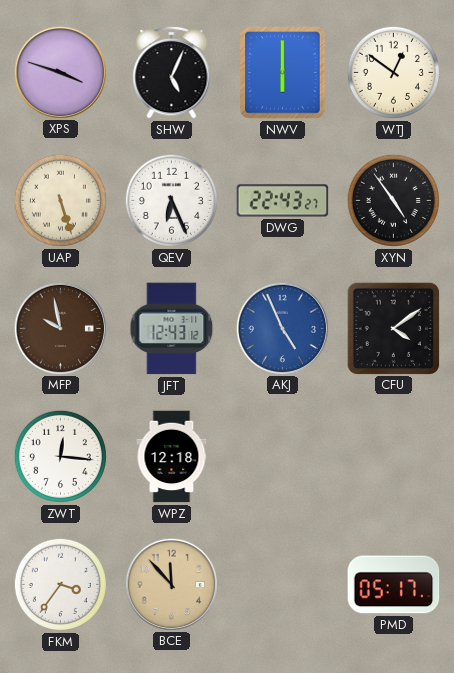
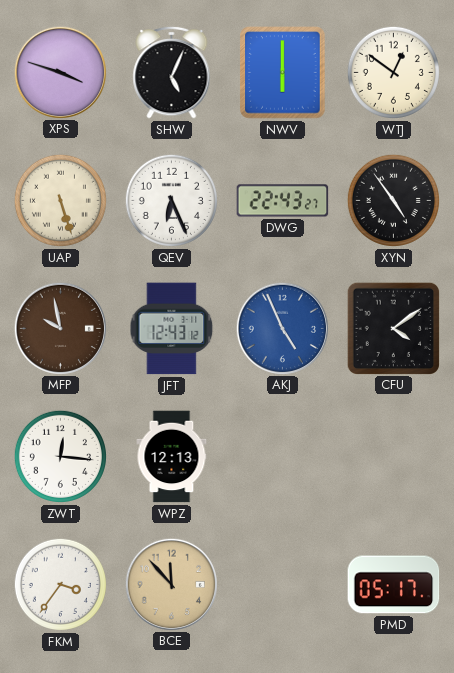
WPZ: 12:18 -> 12:13 (172, 457)
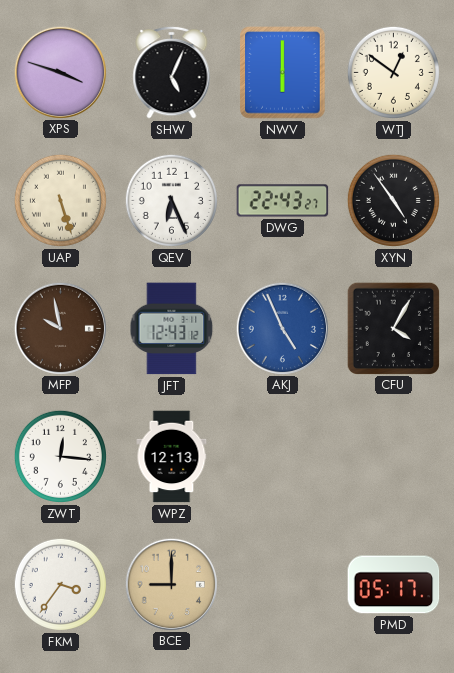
CFU: 4:09 -> 4:05 (393, 328)
BCE: 11:53 -> 9:00 (171, 584)
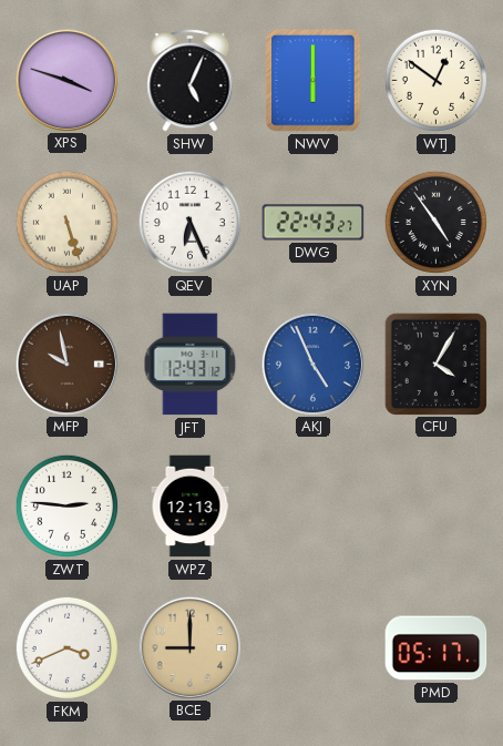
ZWT: 12:16 -> 2:46 (66, 505)
FKM: 3:36 -> 3:41 (66, 647)
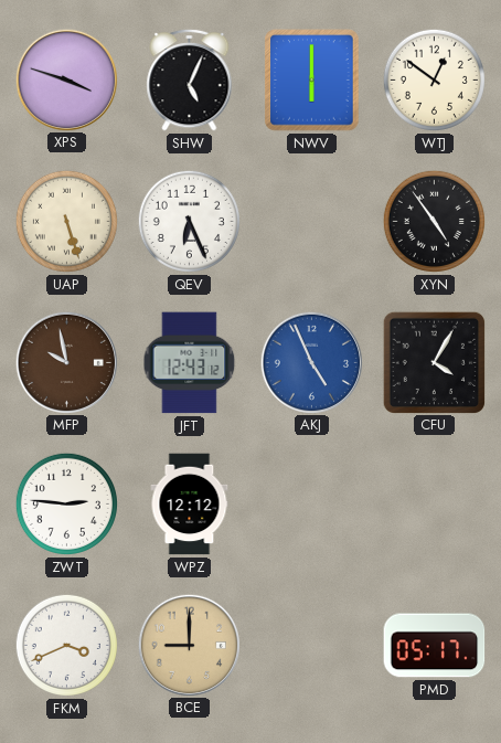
DWG: 22:43 -> none (314, 223)
WPZ: 12:13 -> 12:12 (190, 505)
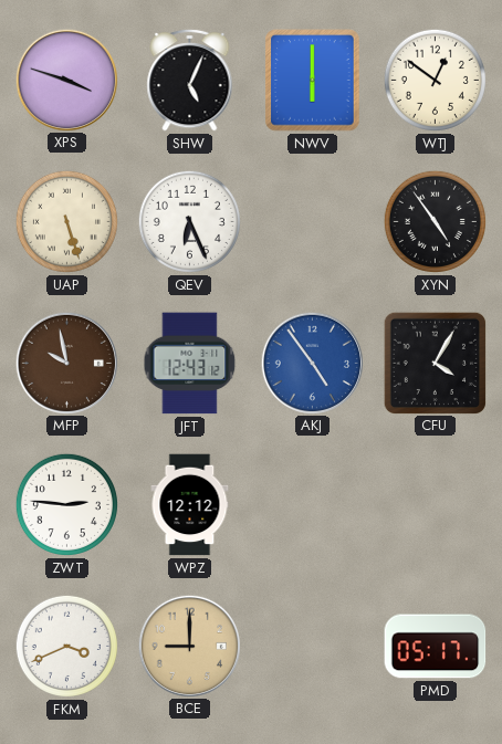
AKJ: 4:56 -> 4:54 (312, 363)
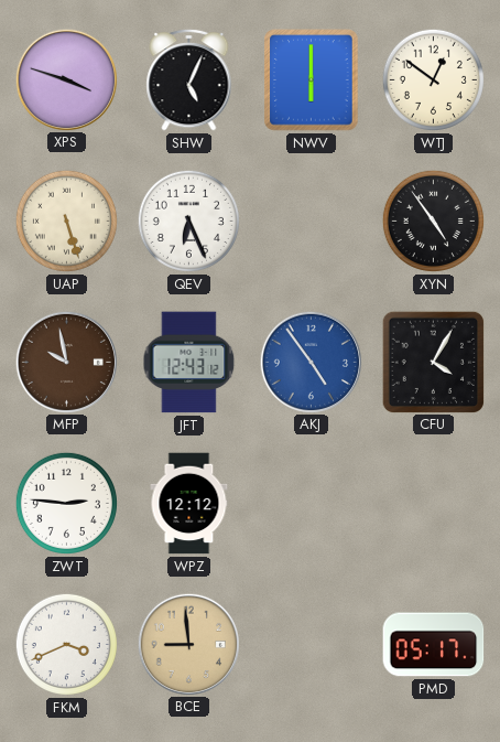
BCE: 9:00 -> 8:59 (188, 644)
